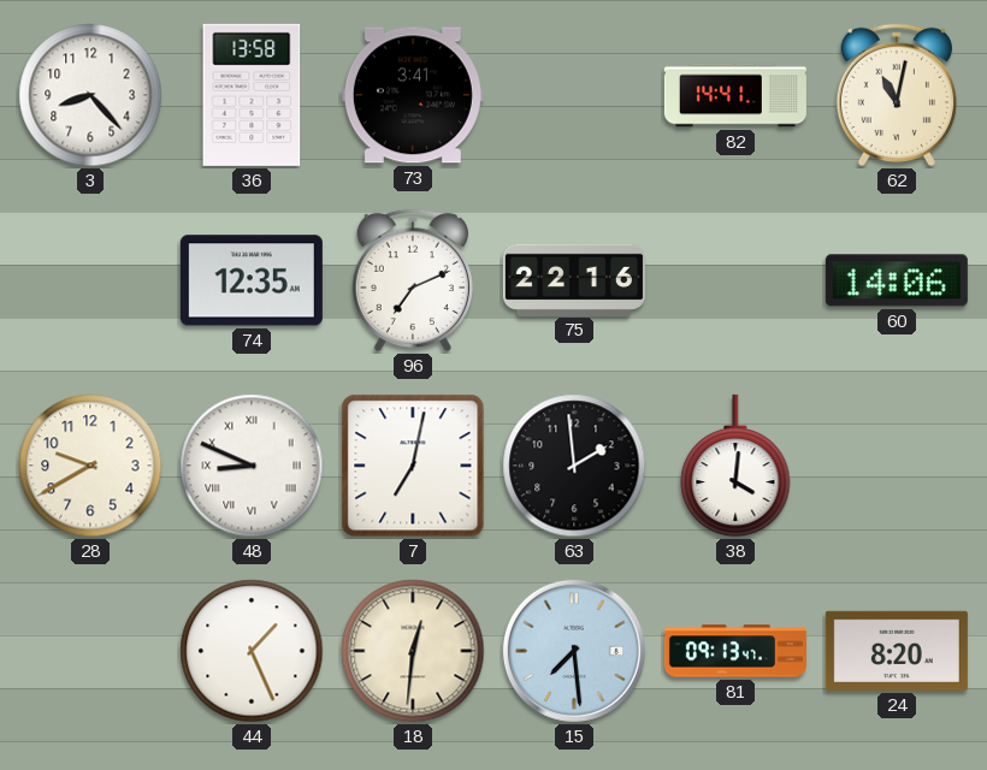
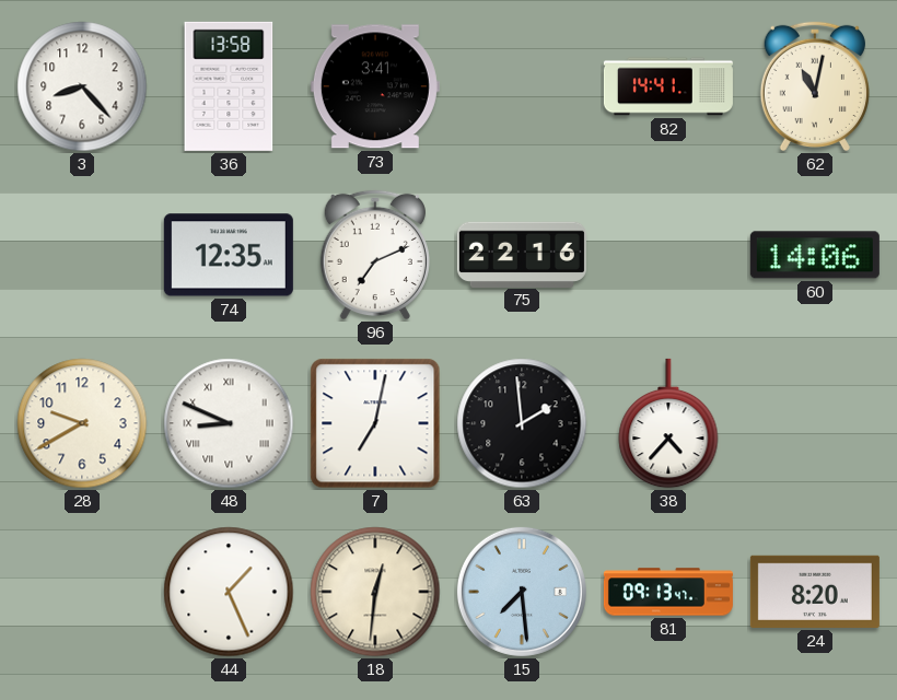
38: 4:01 -> 4:37 (668, 423)
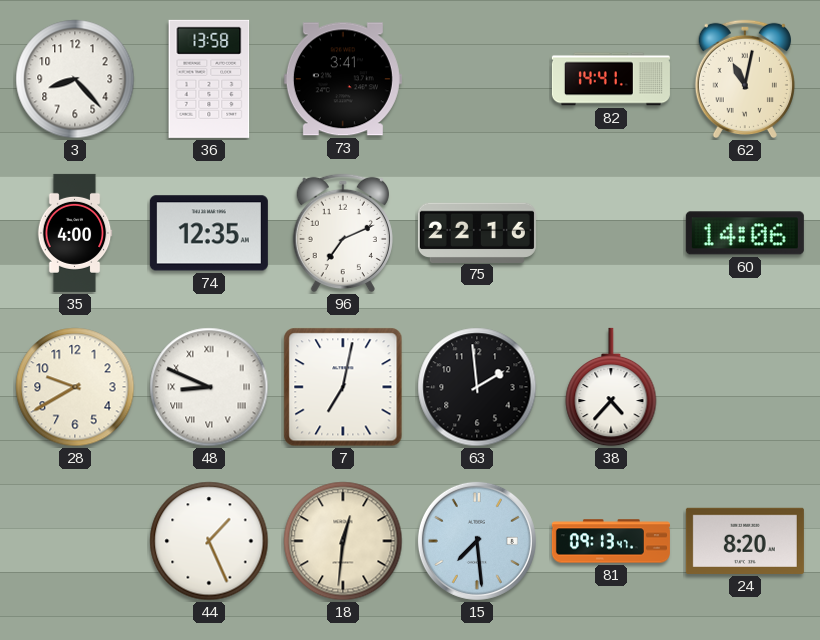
35: none -> 4:00 (75, 233)
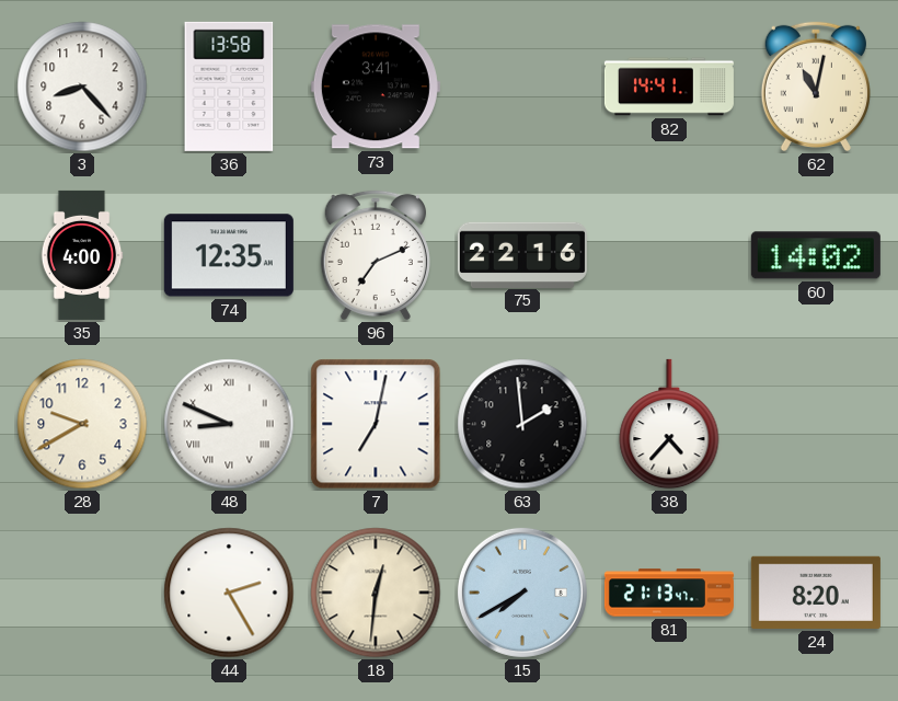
60: 14:06 -> 14:02 (816, 255)
44: 1:26 -> 2:25 (229, 593)
15: 7:29 -> 7:40 (522, 593)
81: 09:13 -> 21:13 (669, 593)
